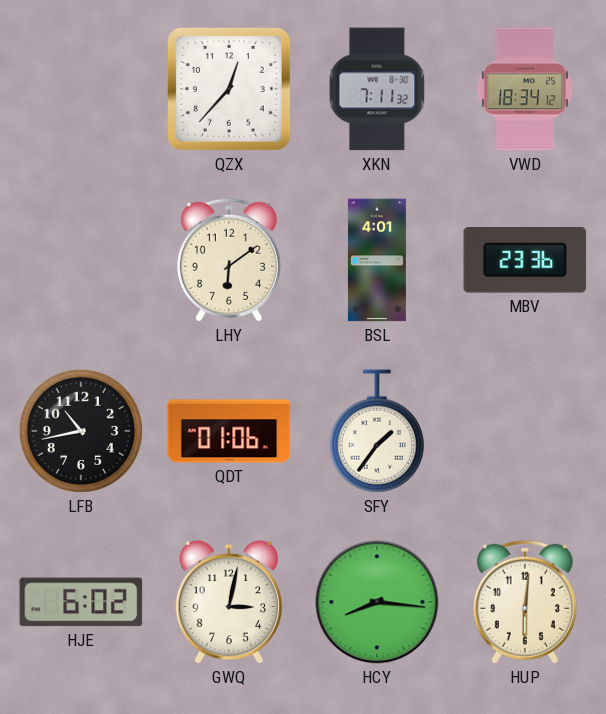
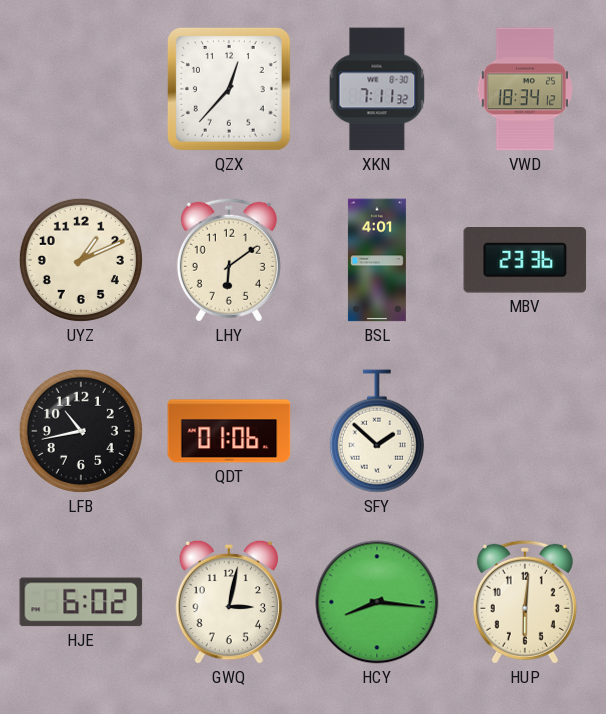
UYZ: none -> 1:11 (81, 260)
SFY: 1:36 -> 1:52 (377, 431)
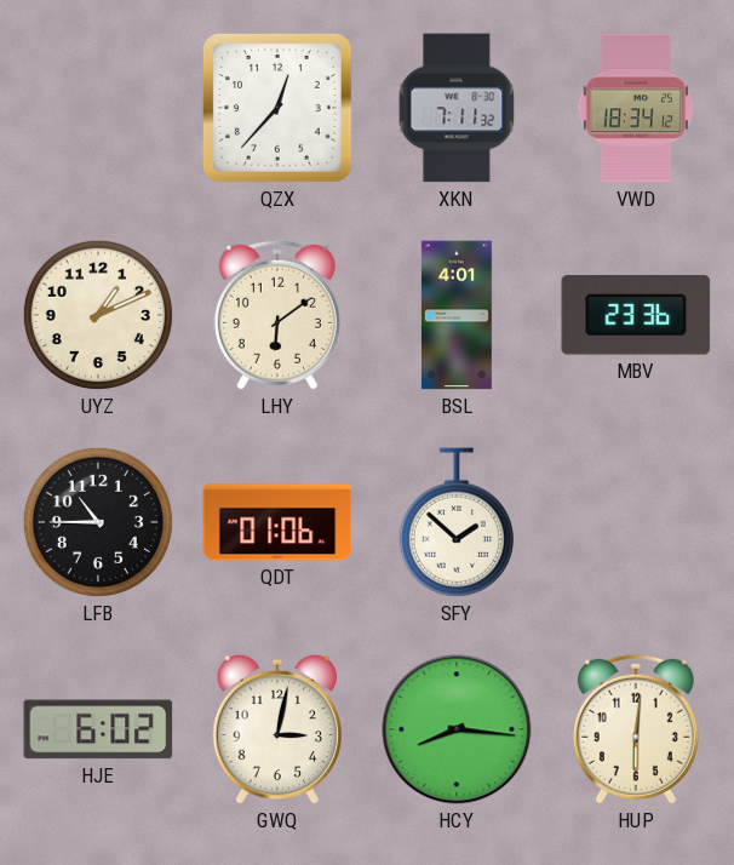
LFB: 10:43 -> 10:45 (98, 522)
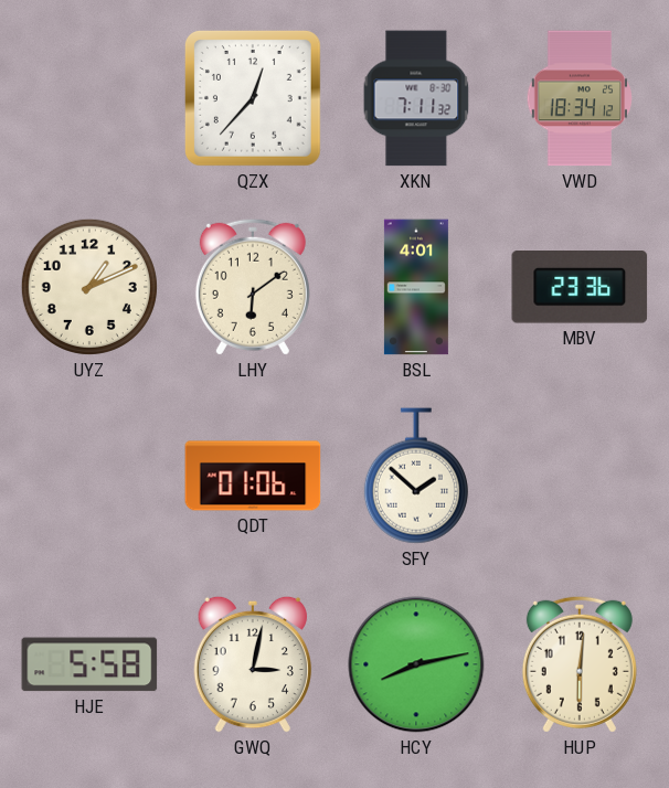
LFB: 10:45 -> none (98, 522)
HJE: 6:02 -> 5:58 (89, 664)
HCY: 8:16 -> 8:13 (416, 664)
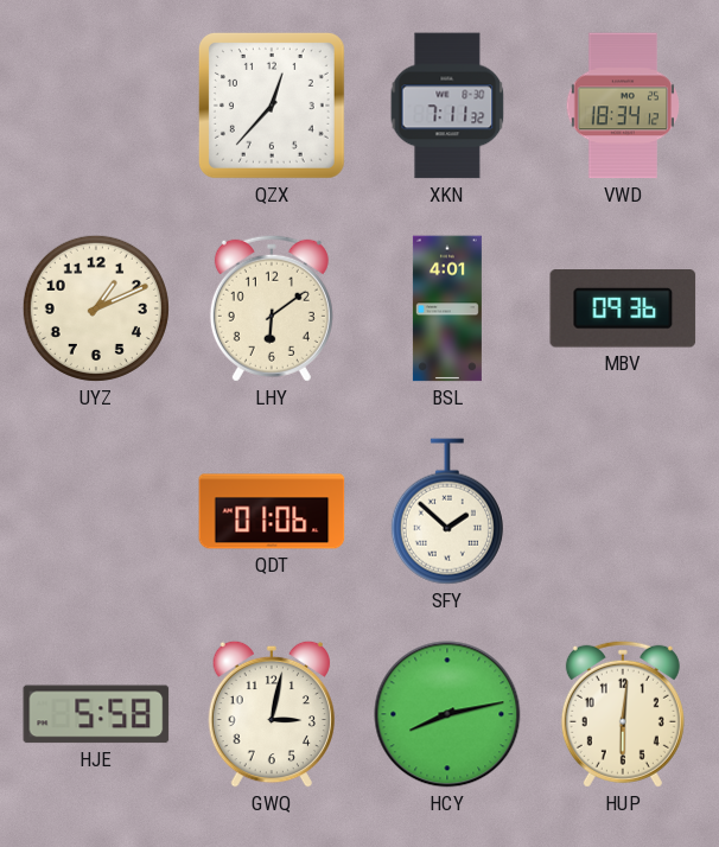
MBV: 23:36 -> 09:36 (623, 308)
